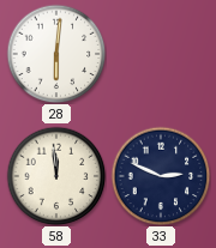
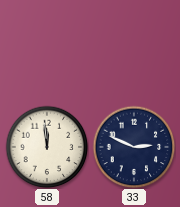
28: 6:01 -> none (56, 54)
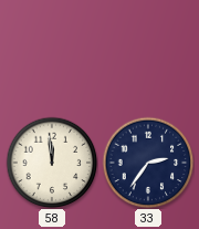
33: 2:49 -> 2:36 (148, 163)
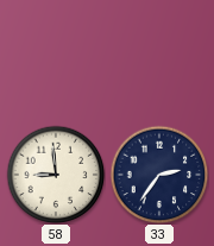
58: 11:59 -> 8:59 (56, 175)
